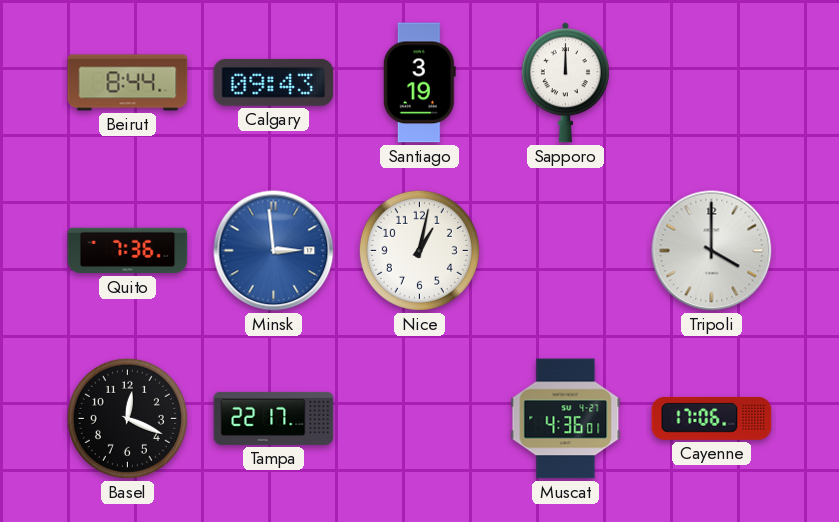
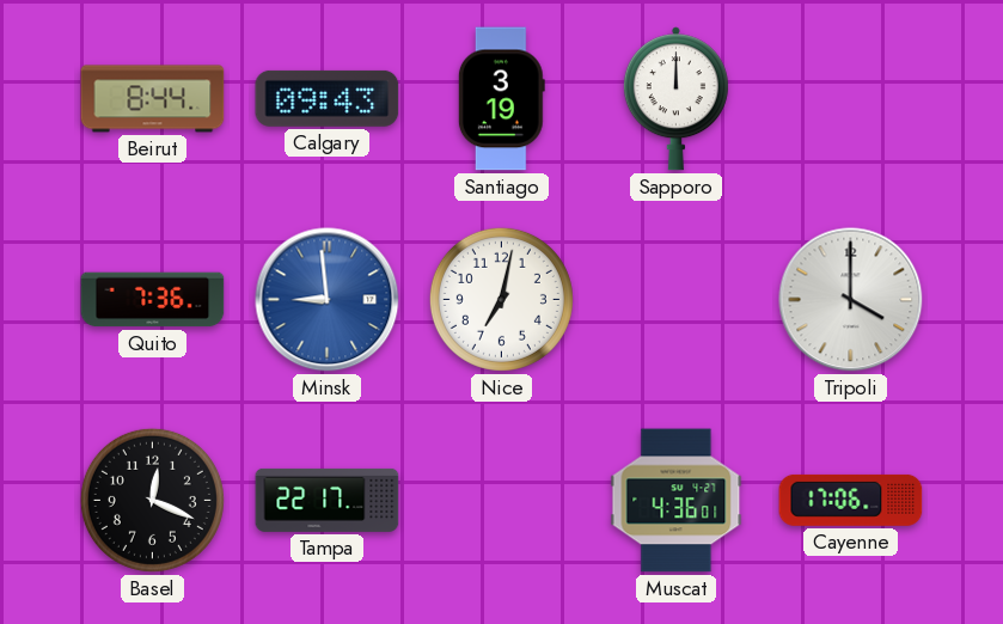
Minsk: 2:59 -> 8:59 (328, 300)
Nice: 1:02 -> 7:02 (501, 299)
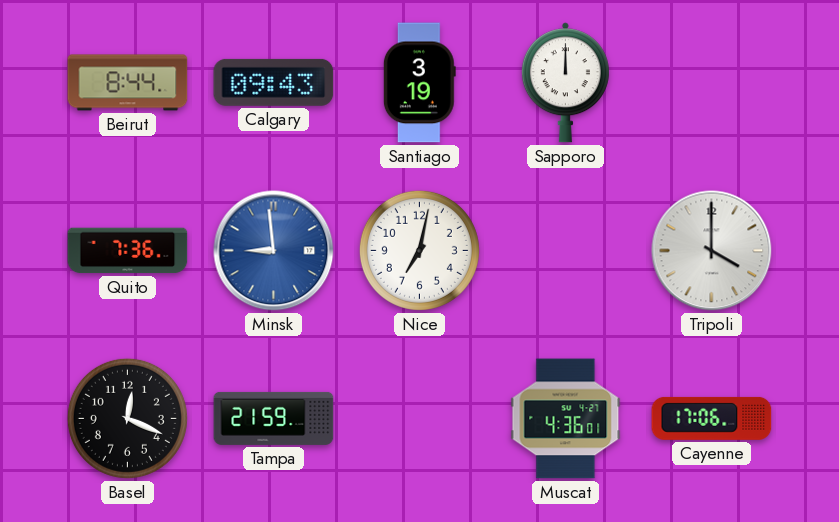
Tampa: 22:17 -> 21:59 (274, 418)
